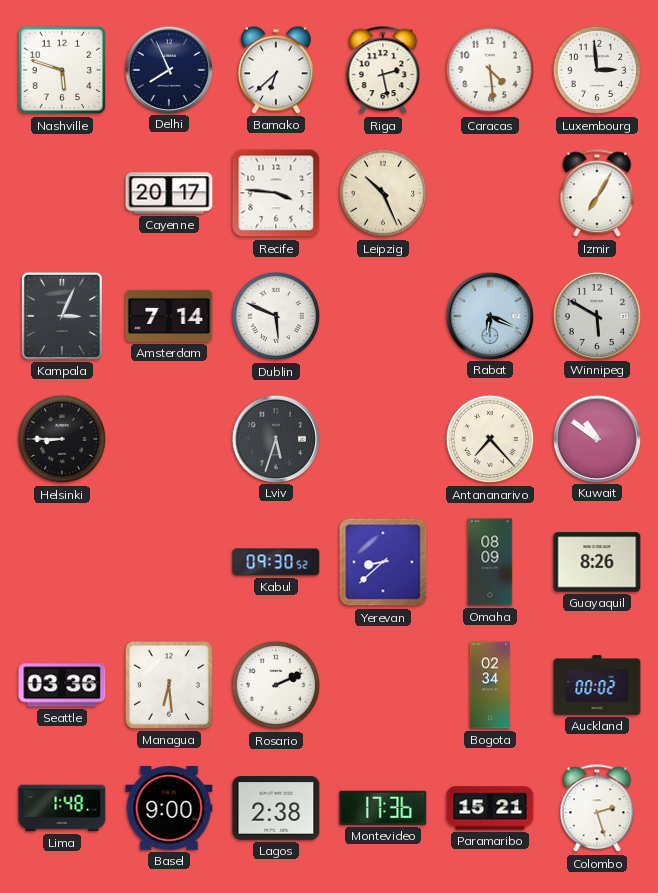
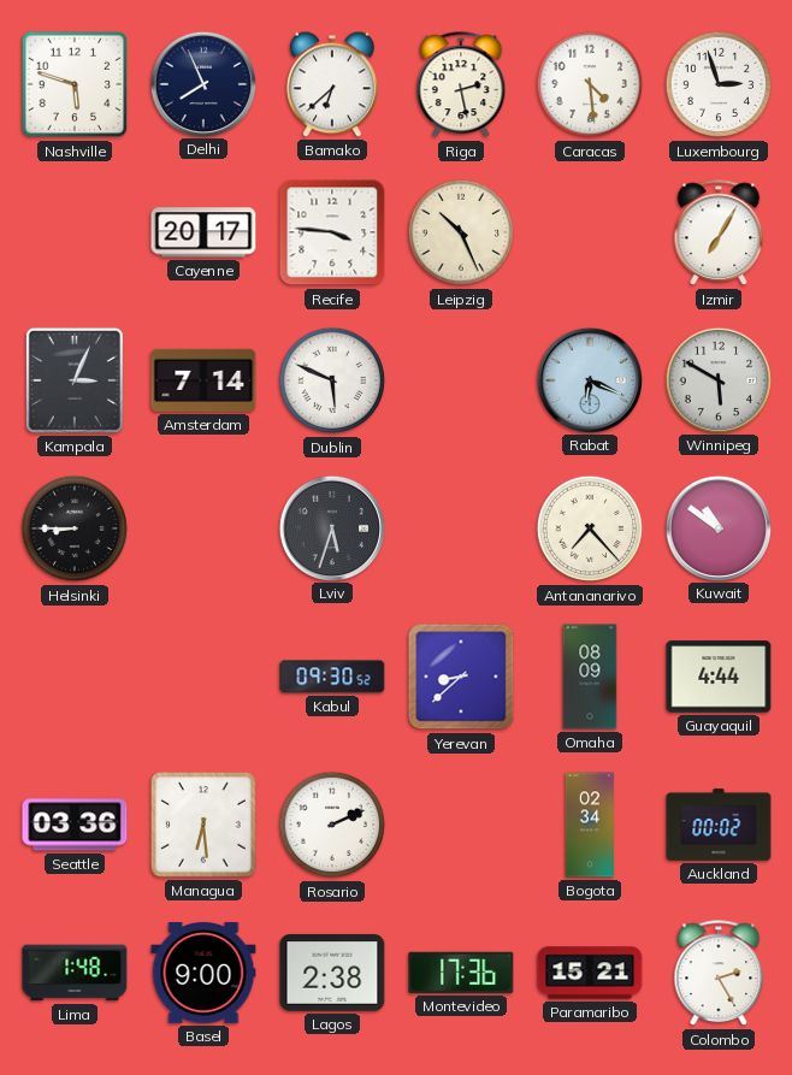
Luxembourg: 2:59 -> 2:57 (719, 84)
Guayaquil: 8:26 -> 4:44 (719, 677)
Colombo: 2:27 -> 2:25 (719, 974)
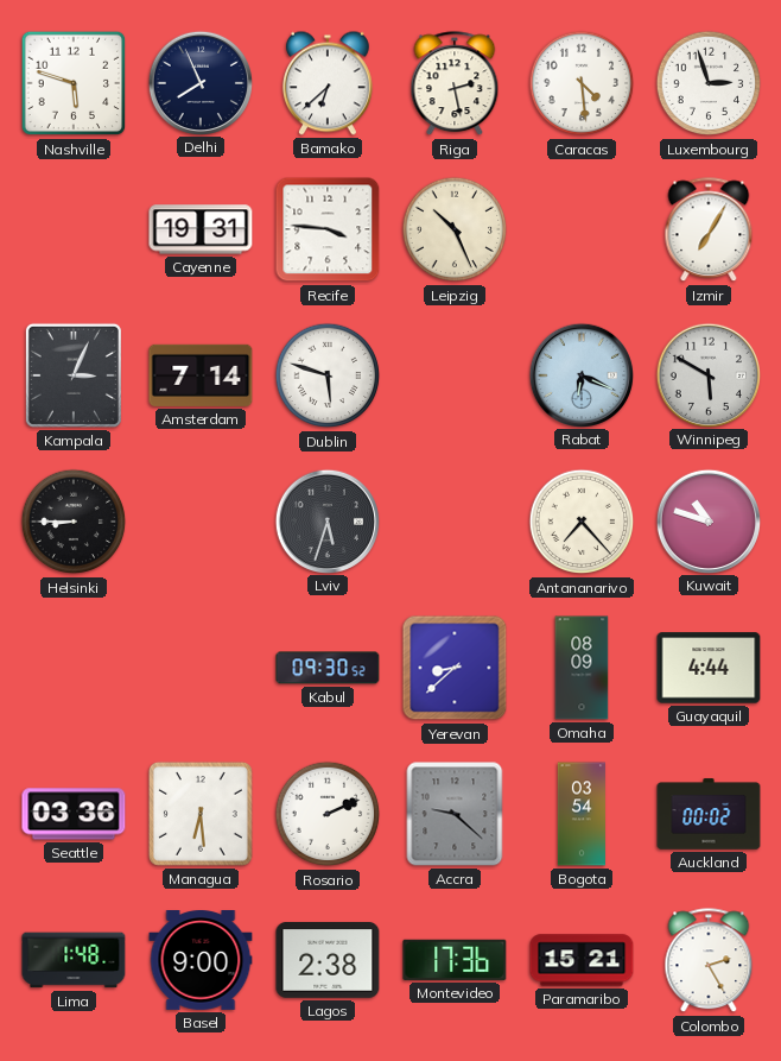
Cayenne: 20:17 -> 19:31 (201, 229)
Dublin: 5:49 -> 5:48 (328, 375)
Kuwait: 10:51 -> 10:48 (707, 520)
Accra: none -> 9:22 (455, 814)
Bogota: 02:34 -> 03:54 (582, 814)
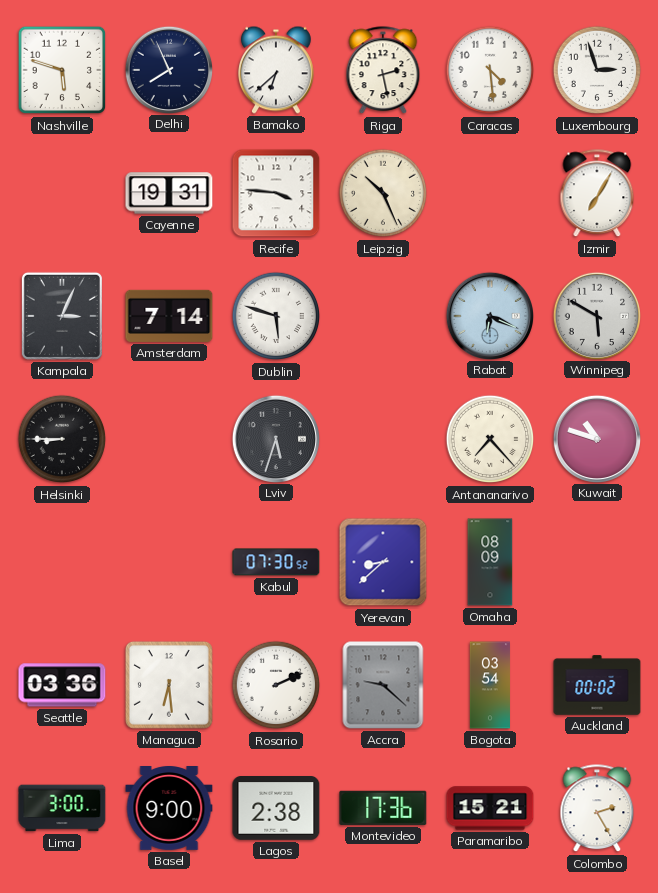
Kabul: 09:30 -> 07:30 (276, 562)
Guayaquil: 4:44 -> none (709, 668)
Lima: 1:48 -> 3:00 (62, 808)
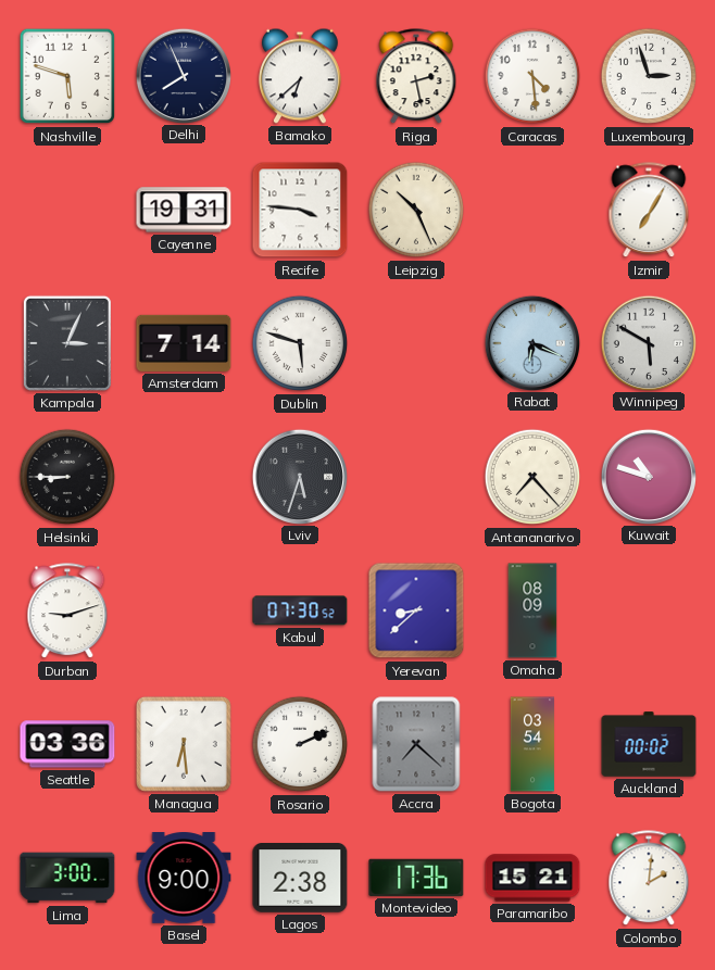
Durban: none -> 9:12 (67, 612)
Accra: 9:22 -> 7:22 (416, 744)
Colombo: 2:25 -> 2:01 (649, 879)
